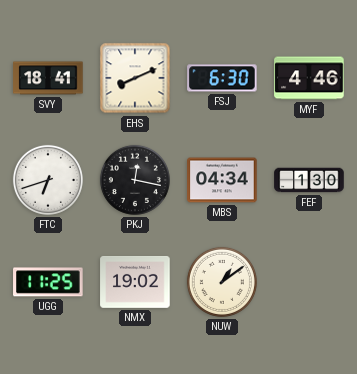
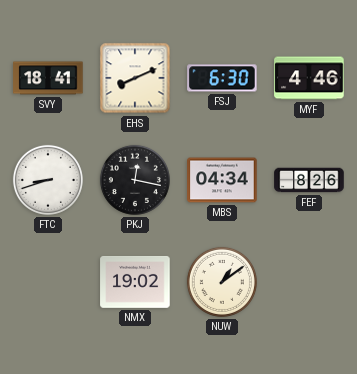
FTC: 6:42 -> 8:42 (48, 180)
FEF: 1:30 -> 8:26 (309, 180)
UGG: 11:25 -> none (48, 282)
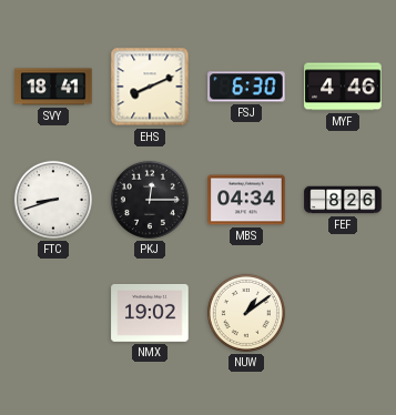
PKJ: 12:17 -> 12:15 (150, 200)
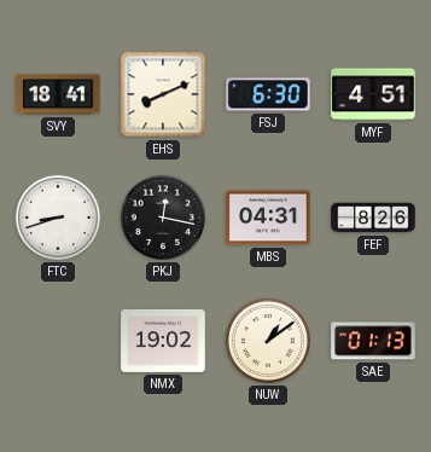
MYF: 4:46 -> 4:51 (373, 94)
PKJ: 12:15 -> 12:17 (163, 218)
MBS: 04:34 -> 04:31 (268, 218)
SAE: none -> 01:13 (373, 341)
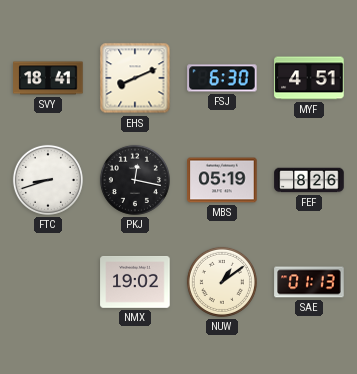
MBS: 04:31 -> 05:19 (222, 180)
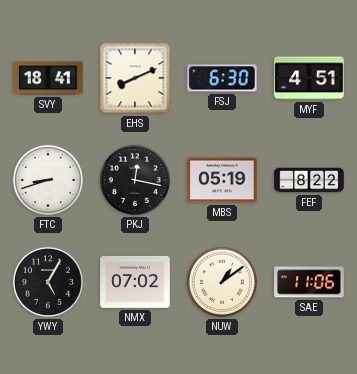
FEF: 8:26 -> 8:22 (309, 180)
YWY: none -> 5:05 (48, 282)
NMX: 19:02 -> 07:02 (135, 282)
SAE: 01:13 -> 11:06 (309, 282)
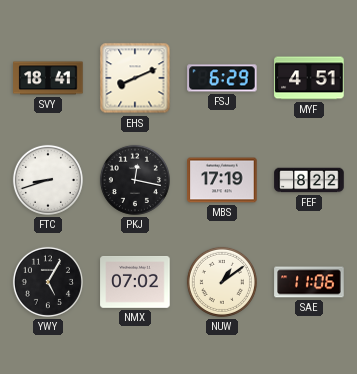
FSJ: 6:30 -> 6:29 (222, 78)
MBS: 05:19 -> 17:19 (222, 180)
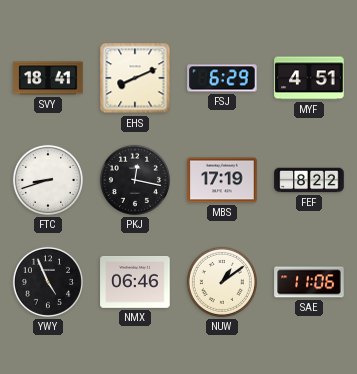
YWY: 5:05 -> 4:56 (48, 282)
NMX: 07:02 -> 06:46 (135, 282)
